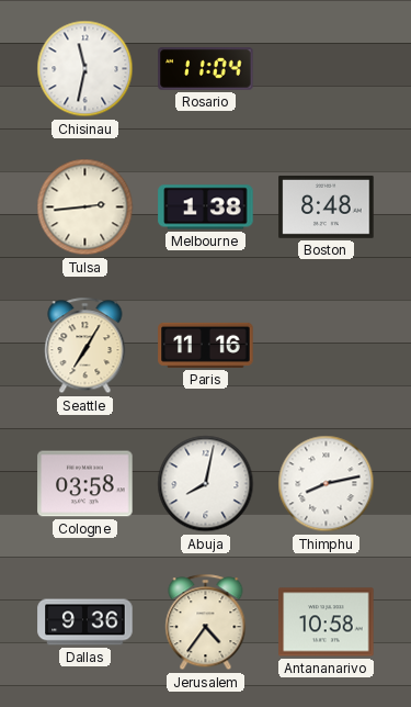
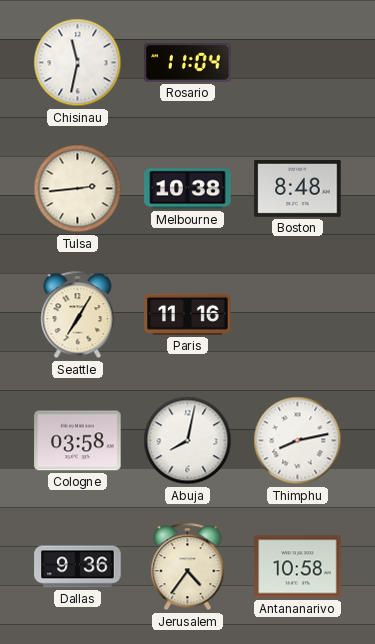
Melbourne: 1:38 -> 10:38 (188, 189)
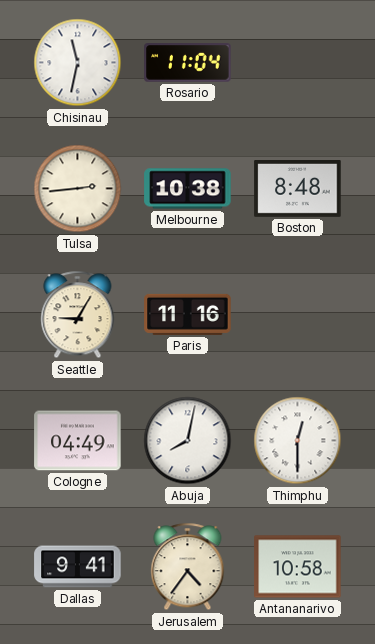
Seattle: 7:05 -> 9:05 (78, 315)
Cologne: 03:58 -> 04:49 (78, 441)
Thimphu: 8:13 -> 12:30 (298, 441)
Dallas: 9:36 -> 9:41 (78, 567)
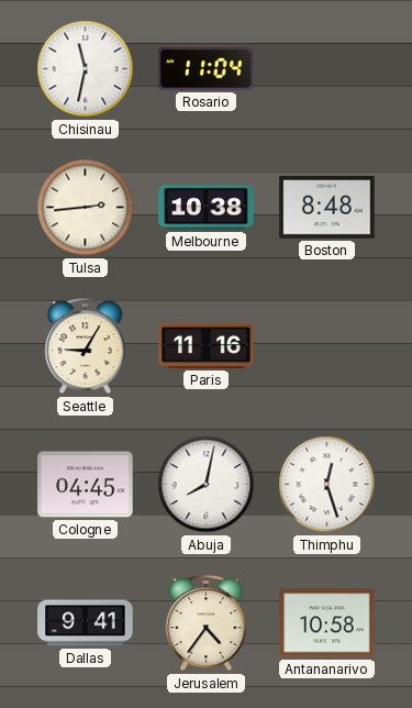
Cologne: 04:49 -> 04:45 (86, 485)
Thimphu: 12:30 -> 12:27 (327, 485)
